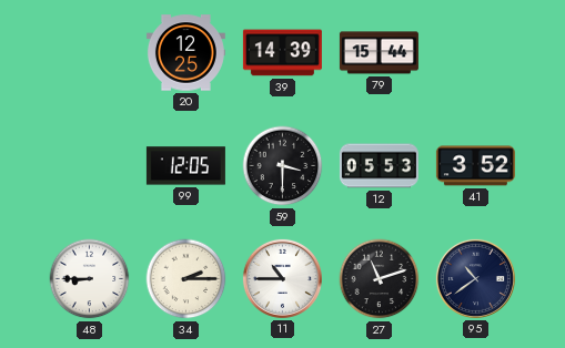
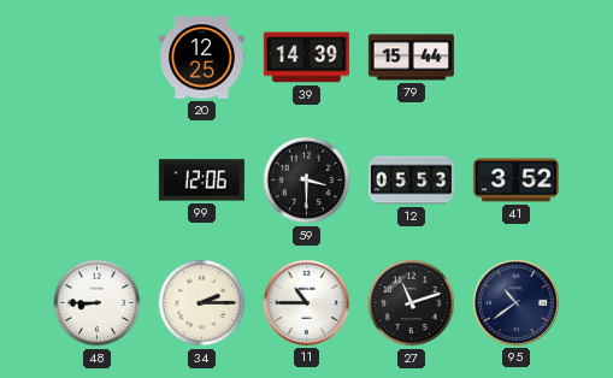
99: 12:05 -> 12:06 (201, 181)
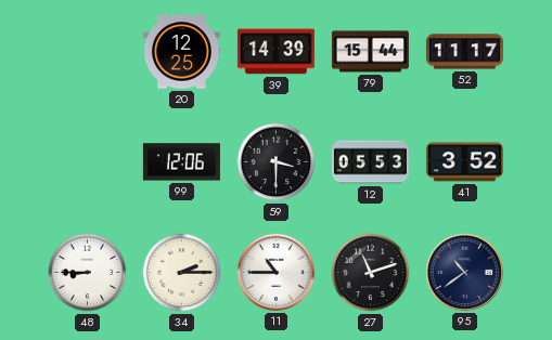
52: none -> 11:17 (464, 52)
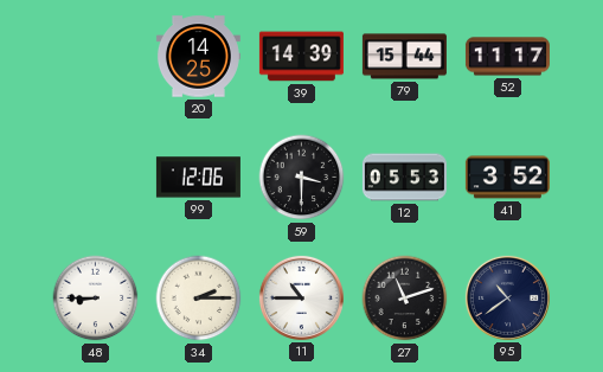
20: 12:25 -> 14:25 (198, 57)
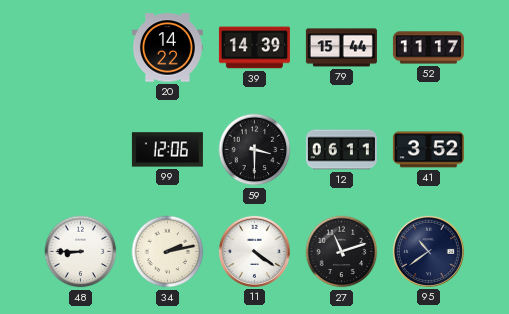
20: 14:25 -> 14:22 (167, 48)
12: 05:53 -> 06:11 (341, 150)
34: 2:15 -> 2:13 (168, 252)
11: 10:45 -> 4:21 (254, 251)
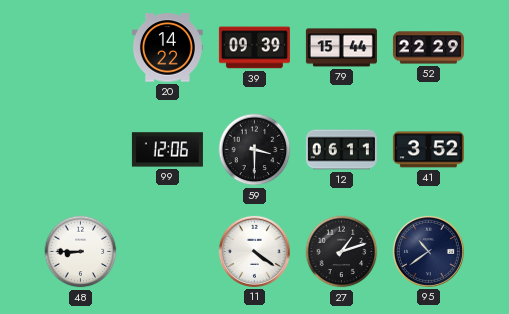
39: 14:39 -> 09:39 (254, 48)
52: 11:17 -> 22:29 (428, 48)
34: 2:13 -> none (168, 252)
27: 11:12 -> 1:12 (342, 252)
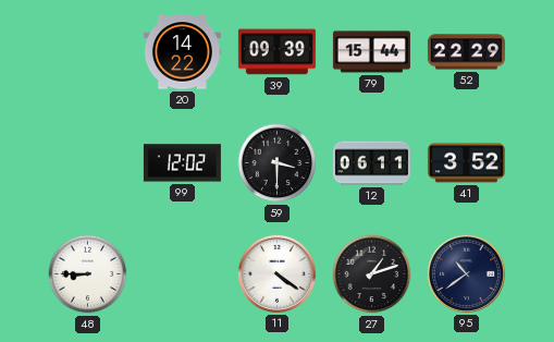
99: 12:06 -> 12:02 (182, 163)
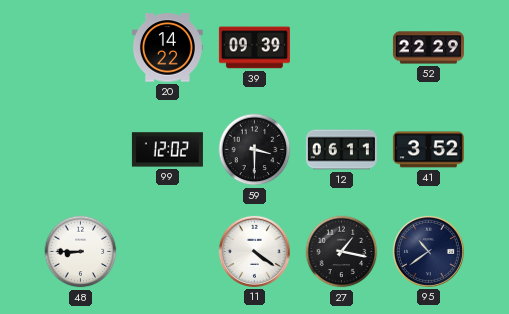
79: 15:44 -> none (371, 52)
27: 1:12 -> 1:17 (342, 252)
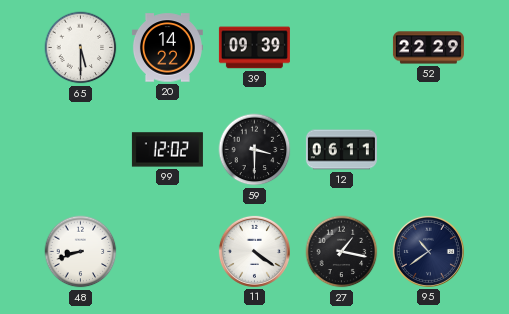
65: none -> 5:30 (81, 48)
41: 3:52 -> none (428, 150)
48: 8:45 -> 8:42 (81, 252)
